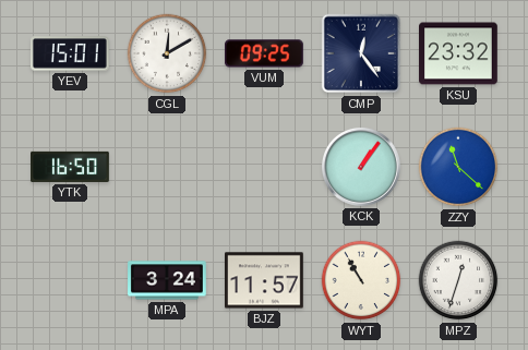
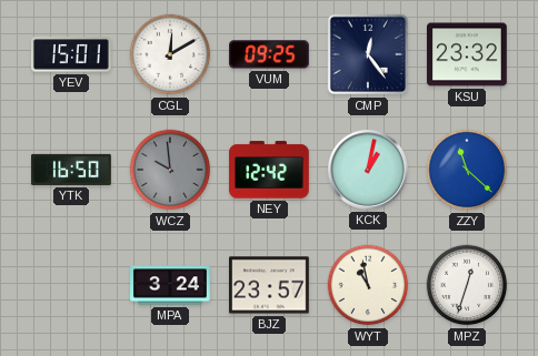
WCZ: none -> 9:59 (170, 170)
NEY: none -> 12:42 (270, 170)
KCK: 1:06 -> 1:02 (368, 170)
BJZ: 11:57 -> 23:57 (270, 285)
WYT: 10:55 -> 10:58 (368, 285)
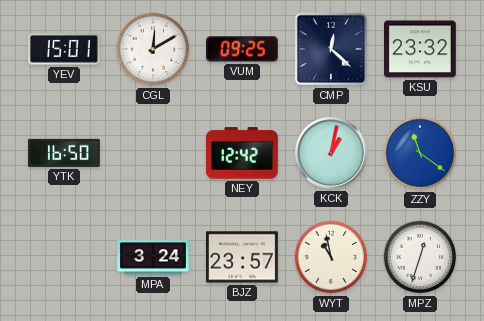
CMP: 12:24 -> 12:22 (331, 49)
WCZ: 9:59 -> none (170, 170)
ZZY: 11:22 -> 11:21 (420, 153)
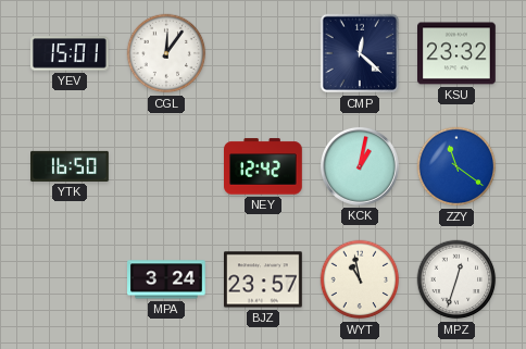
CGL: 12:10 -> 12:06 (166, 53)
VUM: 09:25 -> none (243, 49)
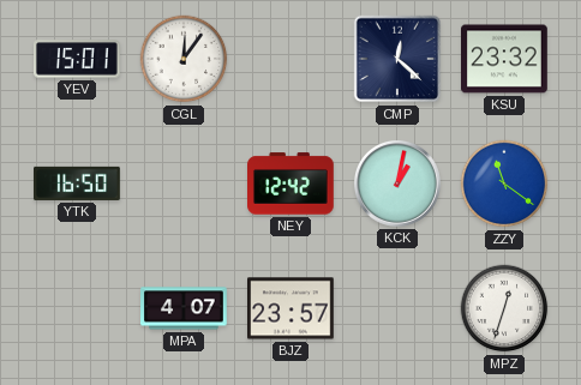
MPA: 3:24 -> 4:07 (185, 308)
WYT: 10:58 -> none (360, 279)
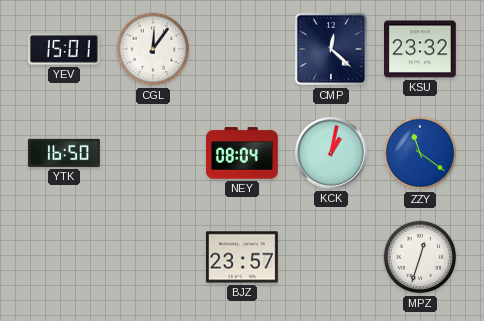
NEY: 12:42 -> 08:04 (243, 153)
MPA: 4:07 -> none (185, 308)
